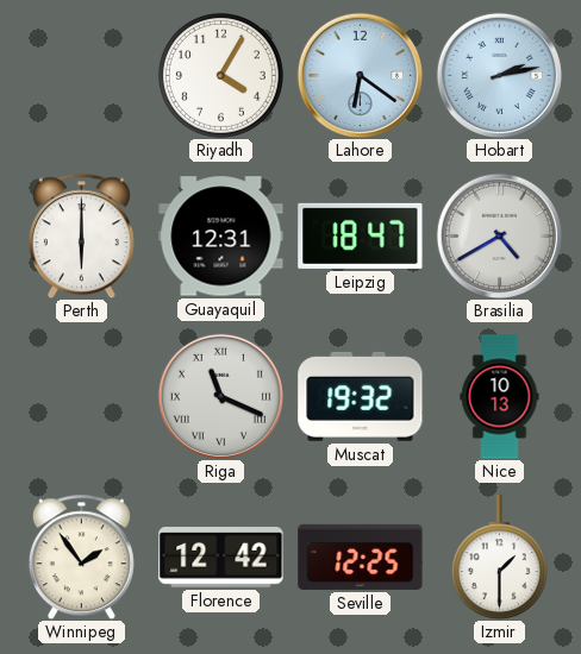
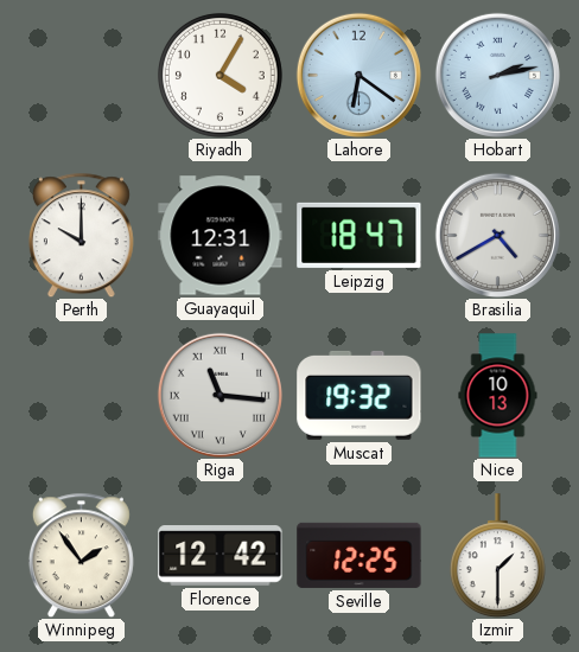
Perth: 6:00 -> 10:00 (81, 235)
Riga: 11:19 -> 11:16 (219, 395)
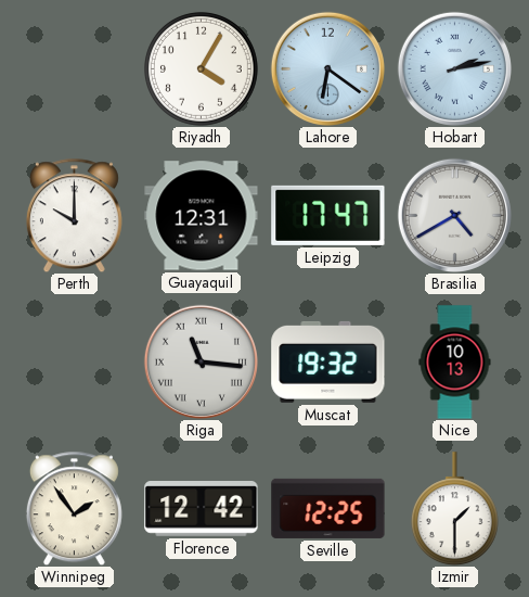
Leipzig: 18:47 -> 17:47 (328, 215)
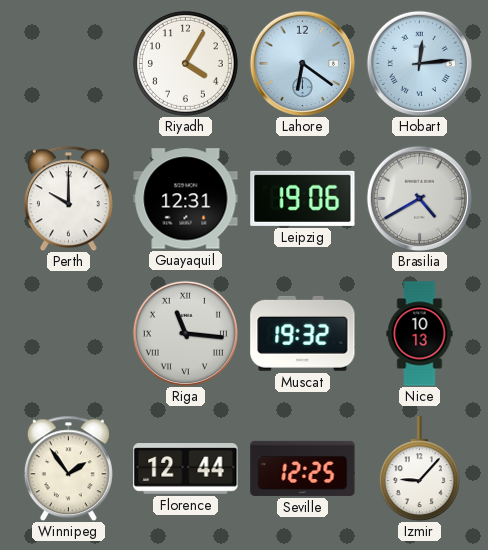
Hobart: 2:13 -> 12:14 (419, 63)
Leipzig: 17:47 -> 19:06 (303, 198)
Florence: 12:42 -> 12:44 (186, 469)
Izmir: 1:30 -> 9:07 (419, 469)
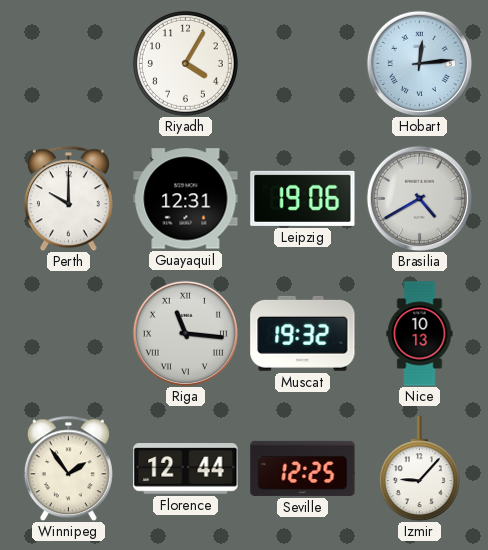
Lahore: 6:21 -> none (302, 63)
